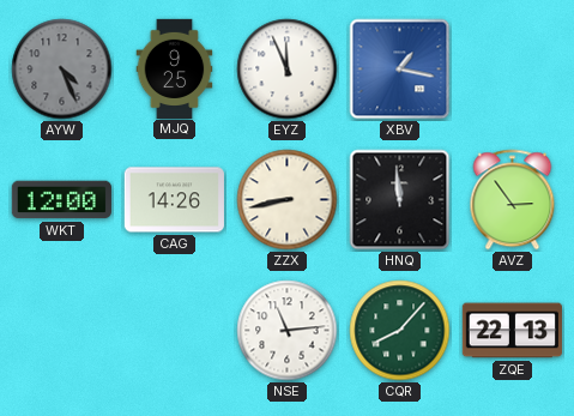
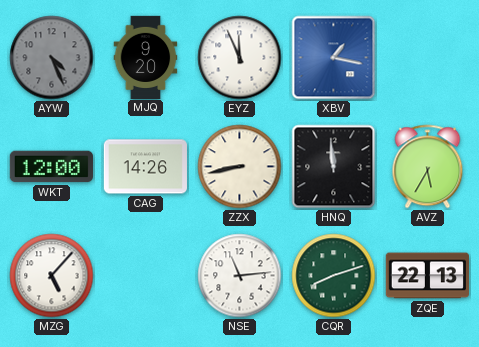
MJQ: 9:25 -> 9:20 (146, 57)
AVZ: 2:54 -> 5:35 (428, 167)
MZG: none -> 5:07 (52, 276)
CQR: 8:07 -> 8:12 (334, 276)
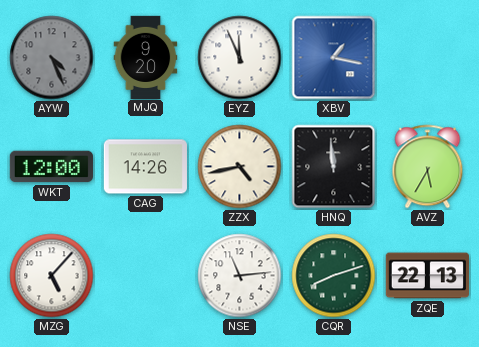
ZZX: 8:43 -> 4:43 (240, 167)
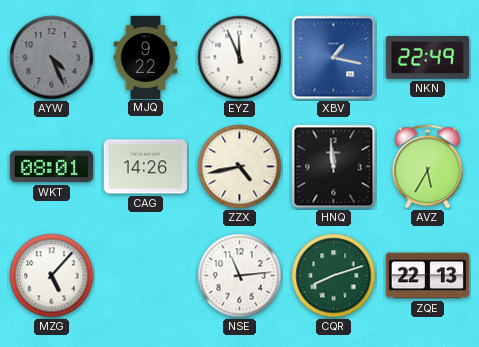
MJQ: 9:20 -> 9:22 (146, 57)
NKN: none -> 22:49 (427, 58)
WKT: 12:00 -> 08:01 (51, 167)
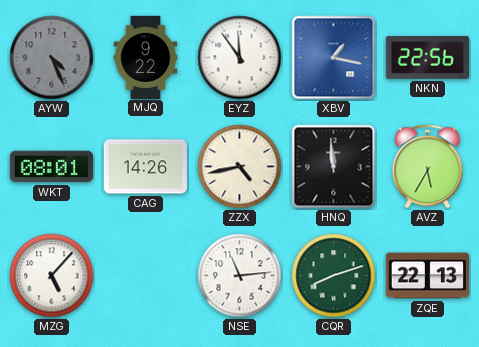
EYZ: 11:56 -> 11:54 (240, 58)
NKN: 22:49 -> 22:56 (427, 58)
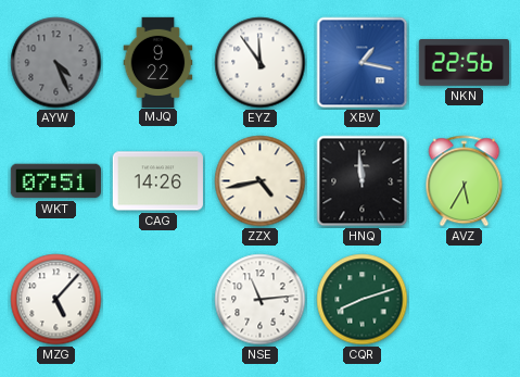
WKT: 08:01 -> 07:51 (55, 181)
ZQE: 22:13 -> none (427, 276)
